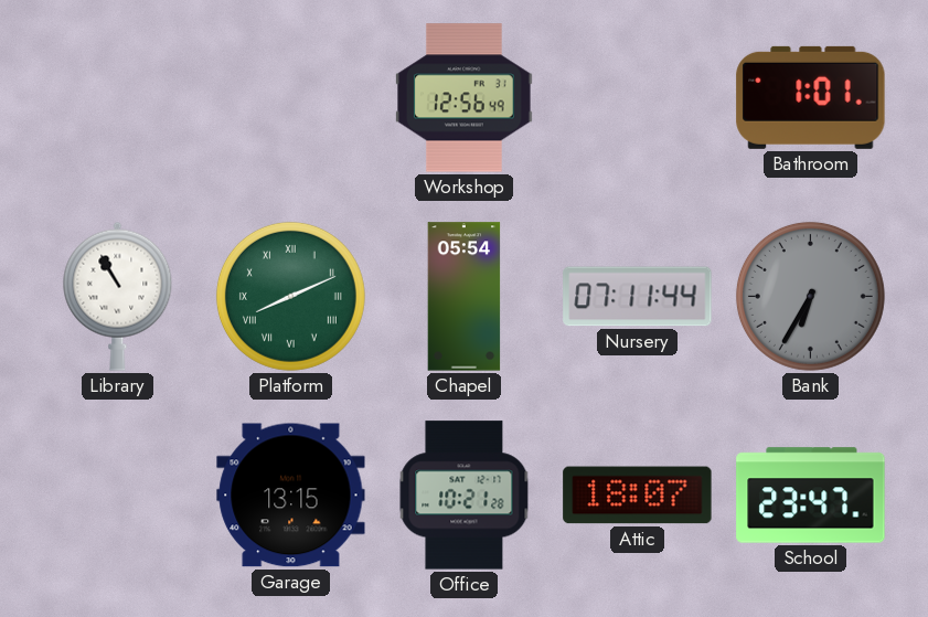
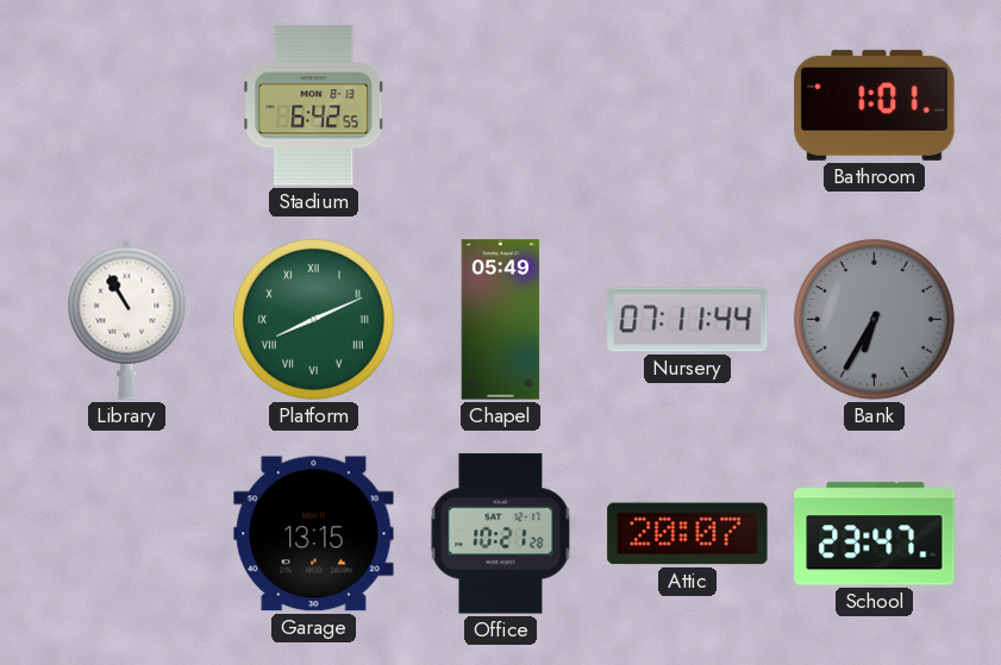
Stadium: none -> 6:42 (314, 106)
Workshop: 12:56 -> none (465, 98)
Chapel: 05:54 -> 05:49 (501, 320)
Attic: 18:07 -> 20:07 (688, 534)
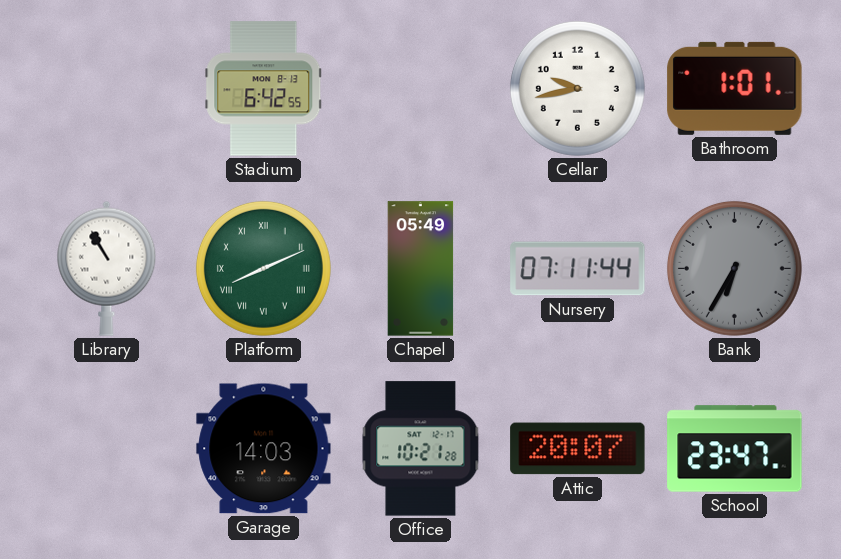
Cellar: none -> 9:43 (577, 88)
Garage: 13:15 -> 14:03 (264, 449)
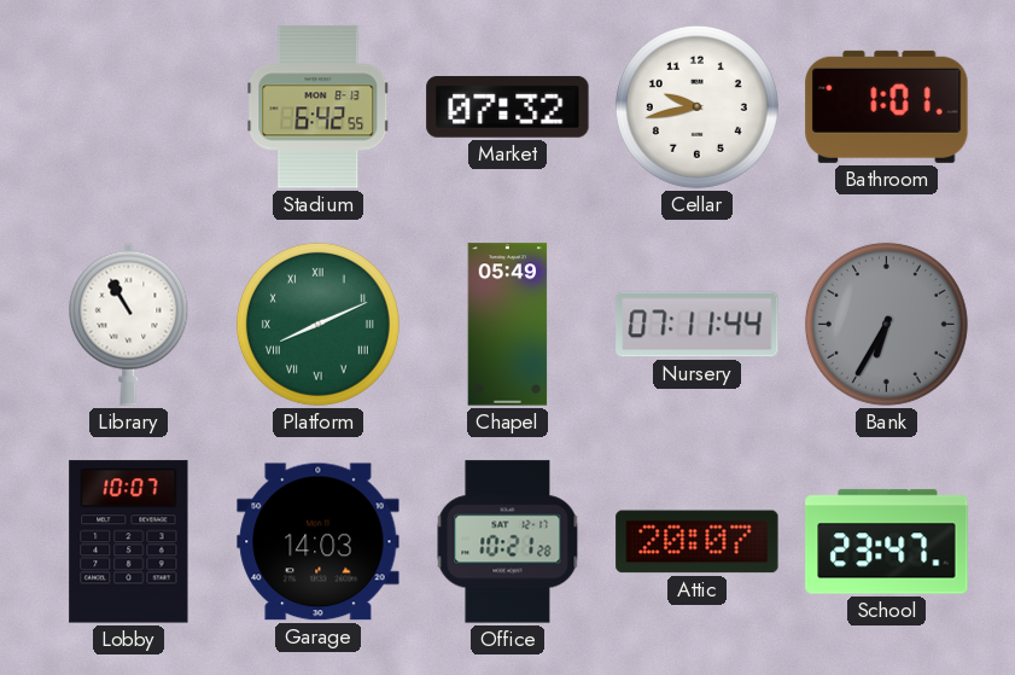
Market: none -> 07:32 (508, 106)
Lobby: none -> 10:07 (129, 542)
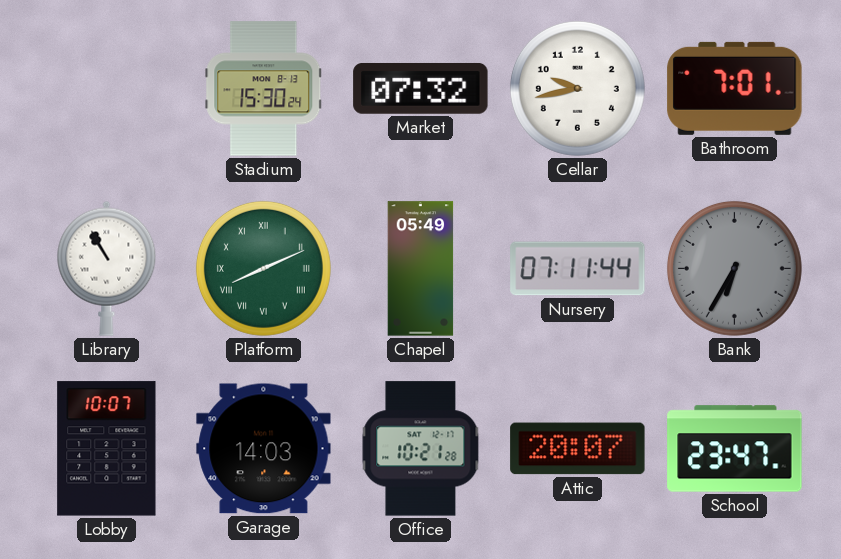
Stadium: 6:42 -> 15:30 (264, 89)
Bathroom: 1:01 -> 7:01 (735, 88)
